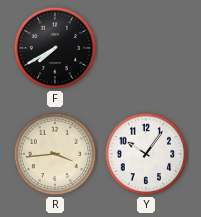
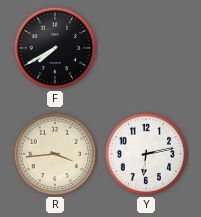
Y: 10:06 -> 6:13 (146, 154)
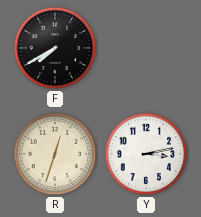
R: 3:44 -> 12:33 (55, 154)
Y: 6:13 -> 3:13 (146, 154)
